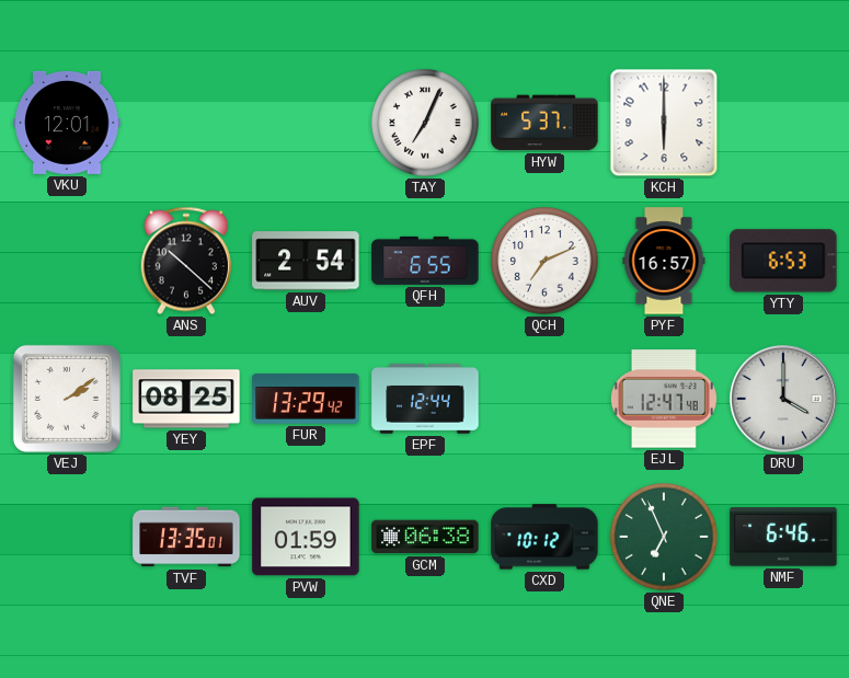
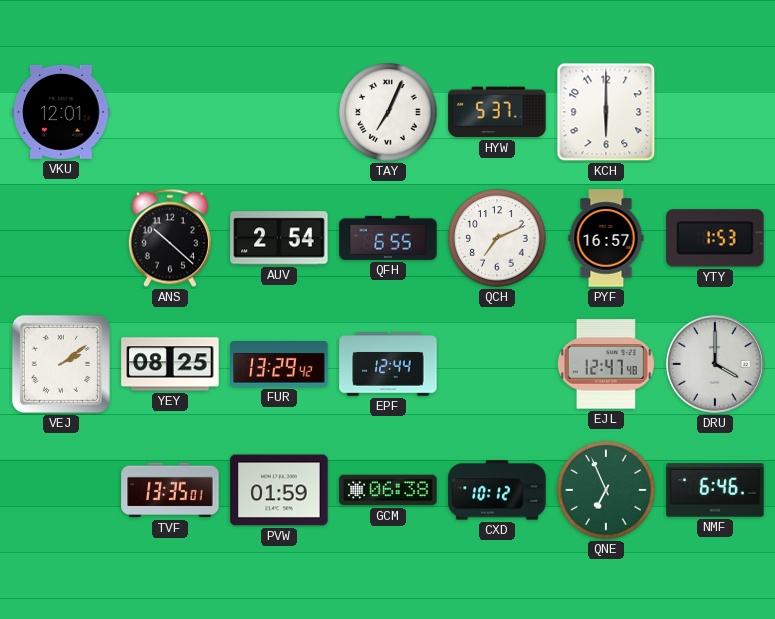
YTY: 6:53 -> 1:53 (715, 238)
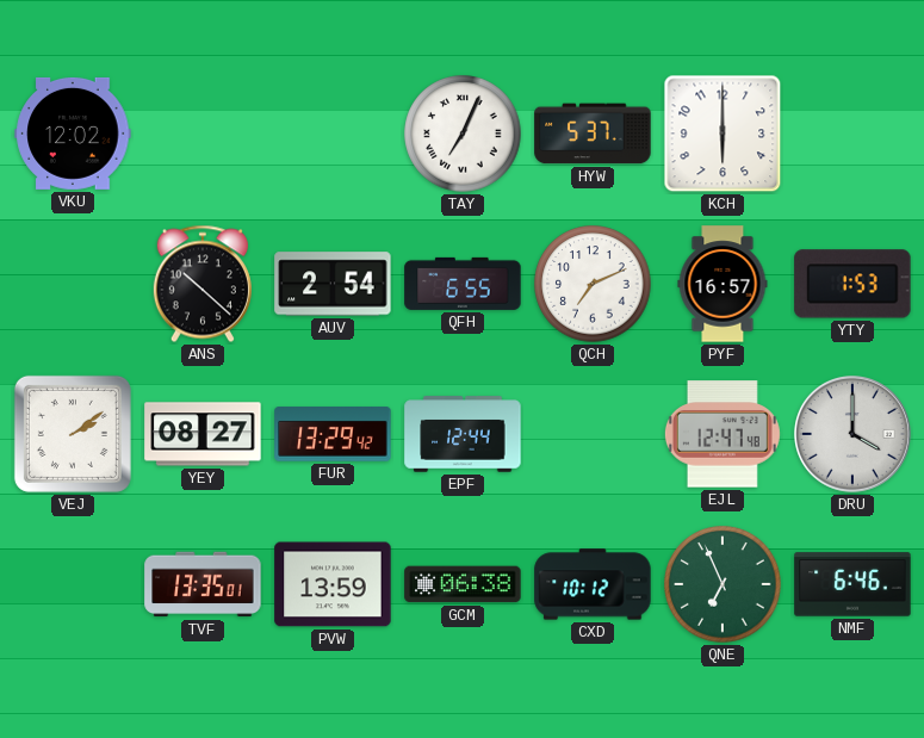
VKU: 12:01 -> 12:02 (73, 134)
YEY: 08:25 -> 08:27 (203, 434)
PVW: 01:59 -> 13:59 (333, 584)
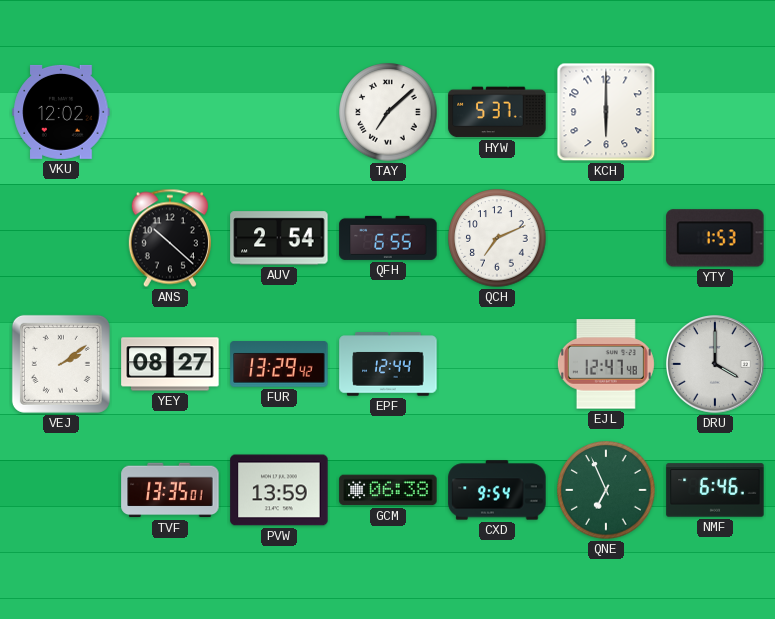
TAY: 7:04 -> 7:08 (388, 112)
PYF: 16:57 -> none (723, 284)
CXD: 10:12 -> 9:54 (497, 490)
